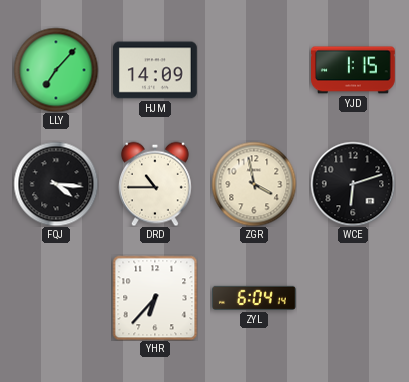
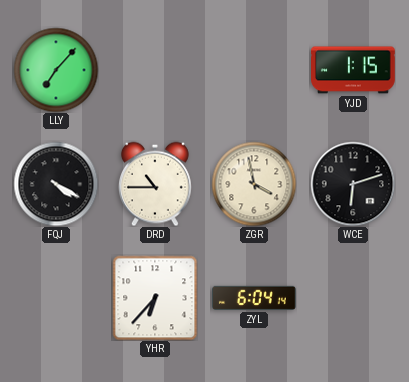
HJM: 14:09 -> none (156, 70)
FQJ: 4:16 -> 4:20 (56, 184)
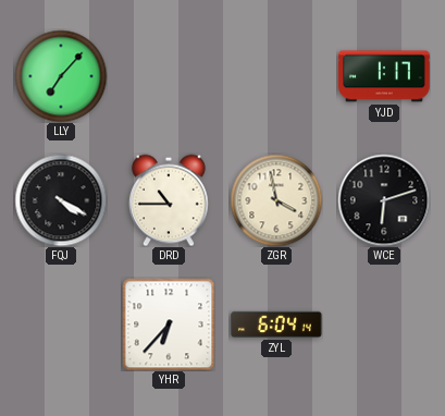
YJD: 1:15 -> 1:17 (385, 76)
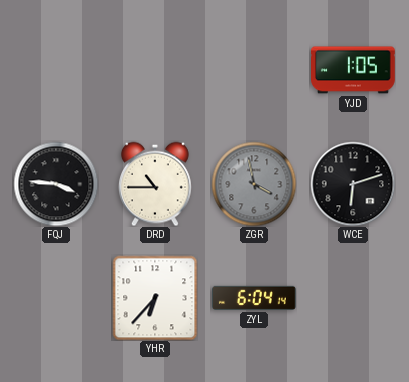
LLY: 7:07 -> none (61, 76)
YJD: 1:17 -> 1:05 (354, 70)
FQJ: 4:20 -> 3:46 (56, 184)
ZGR dial: cream -> grey (254, 184)
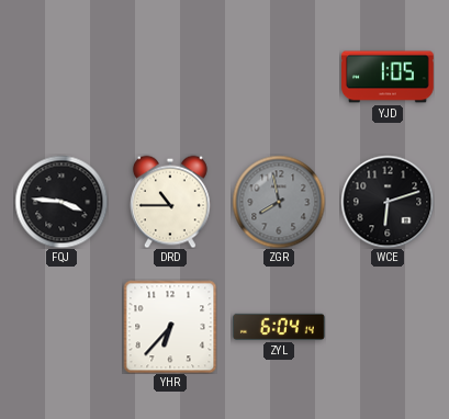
ZGR: 3:58 -> 7:58 (279, 202)
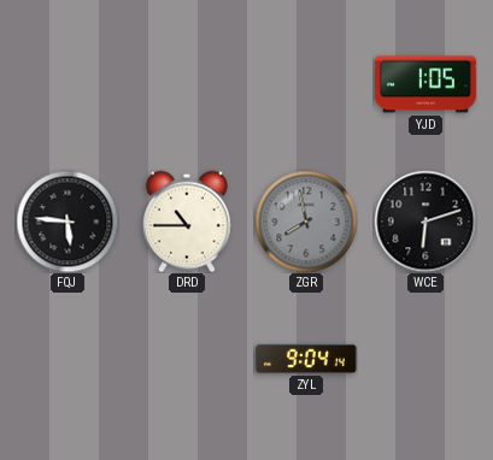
FQJ: 3:46 -> 5:46 (68, 222)
YHR: 6:37 -> none (170, 327)
ZYL: 6:04 -> 9:04 (307, 359)
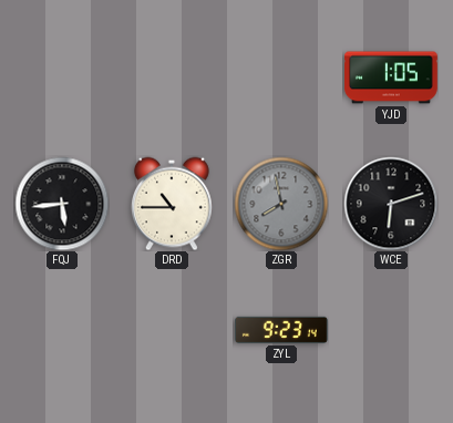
FQJ: 5:46 -> 5:44 (62, 204)
ZYL: 9:04 -> 9:23 (282, 330)
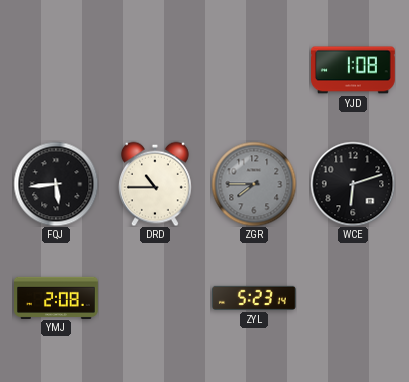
YJD: 1:05 -> 1:08 (354, 70)
ZGR: 7:58 -> 7:45 (254, 184)
YMJ: none -> 2:08 (56, 297)
ZYL: 9:23 -> 5:23 (255, 298)
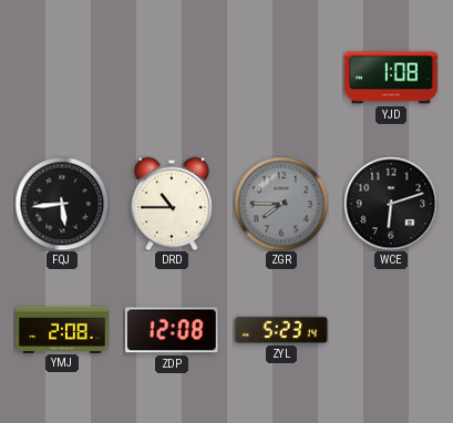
ZDP: none -> 12:08 (172, 330)
